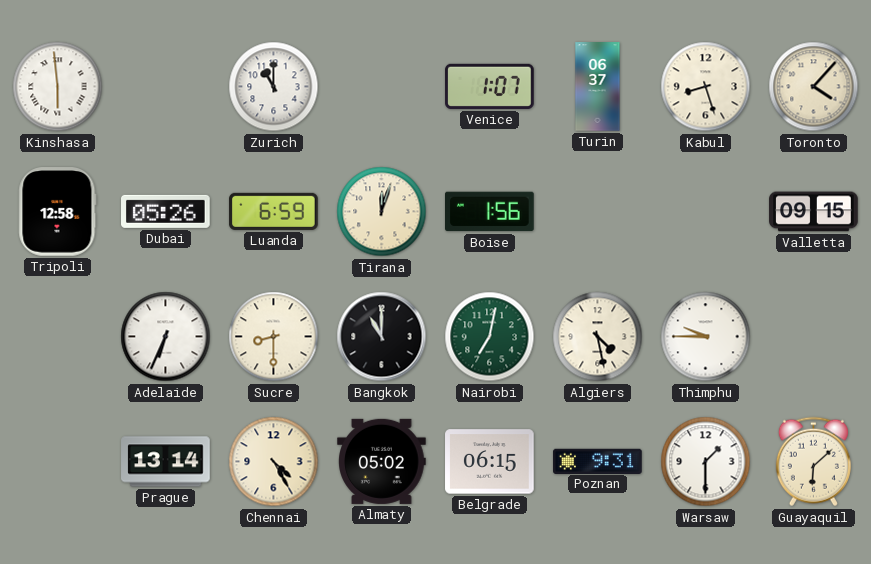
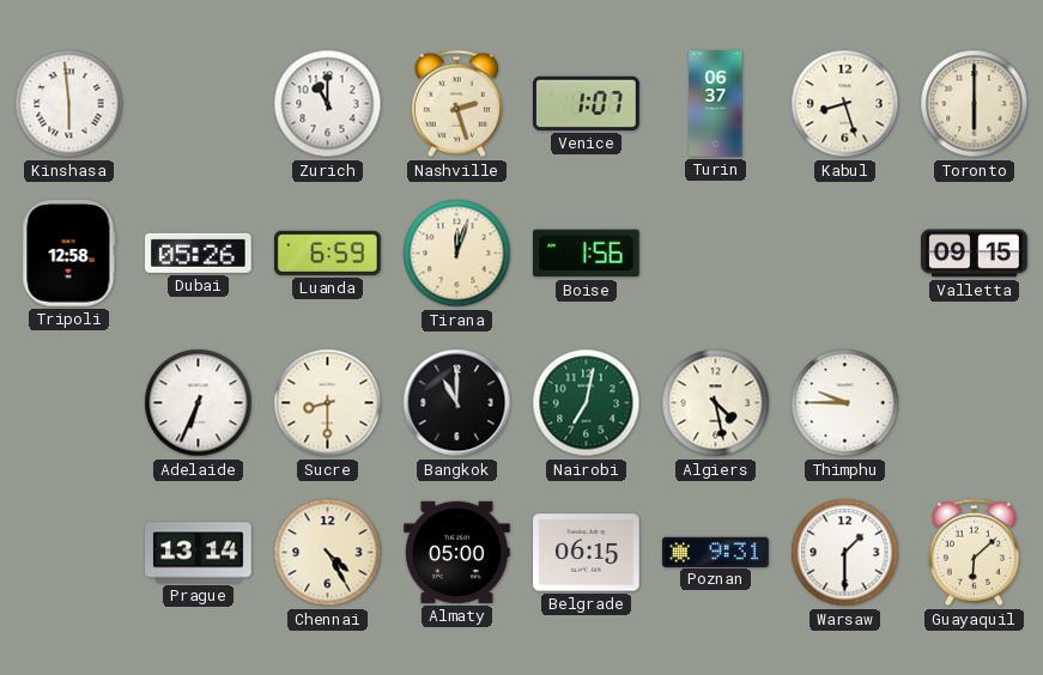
Nashville: none -> 2:27 (456, 104)
Toronto: 4:07 -> 6:00 (975, 104)
Almaty: 05:02 -> 05:00 (457, 552)
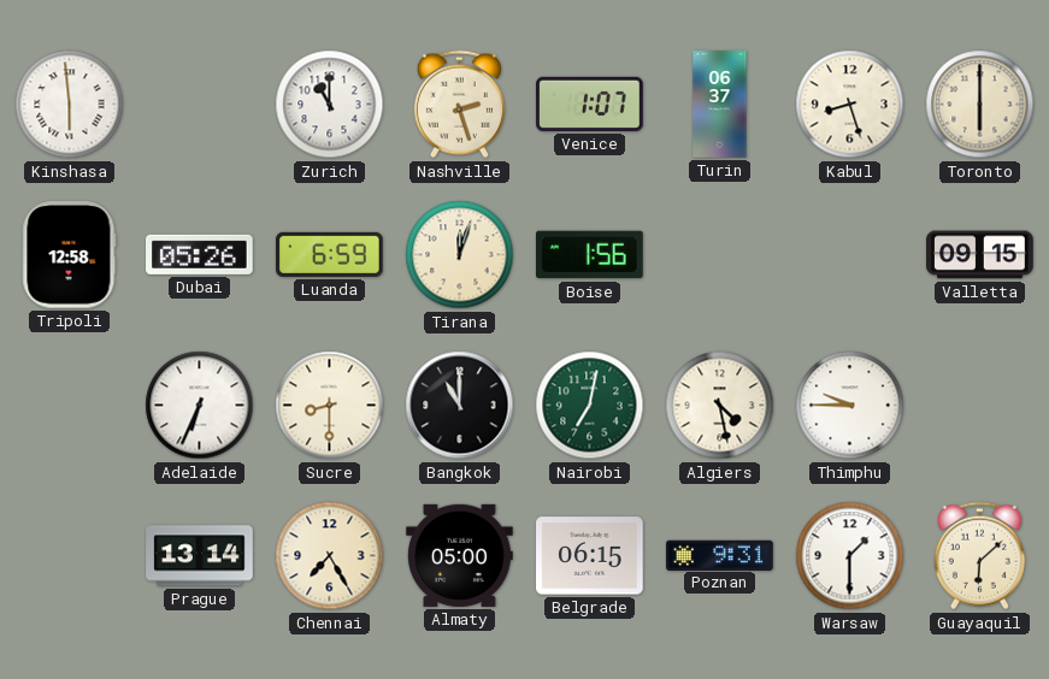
Chennai: 4:25 -> 7:25 (330, 556)
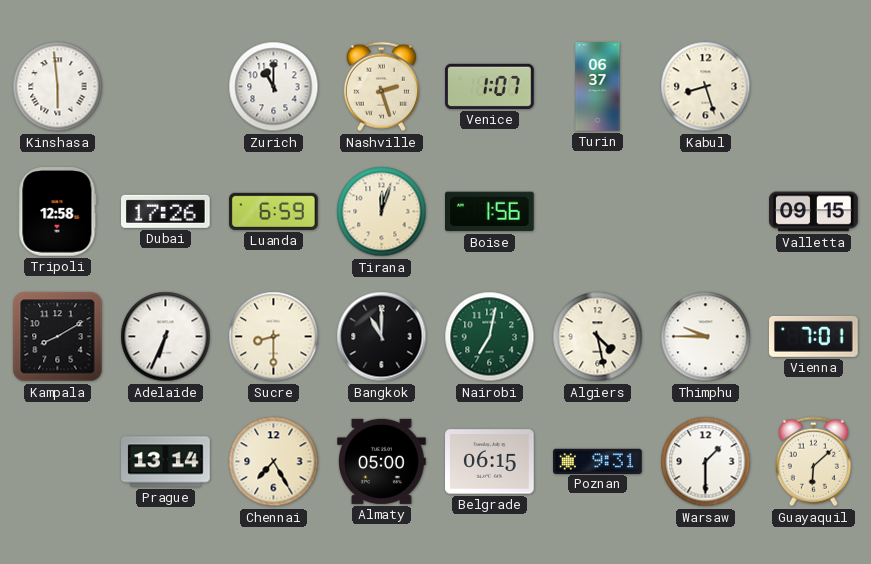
Toronto: 6:00 -> none (980, 105)
Dubai: 05:26 -> 17:26 (166, 211)
Kampala: none -> 8:10 (58, 337)
Vienna: none -> 7:01 (814, 336)
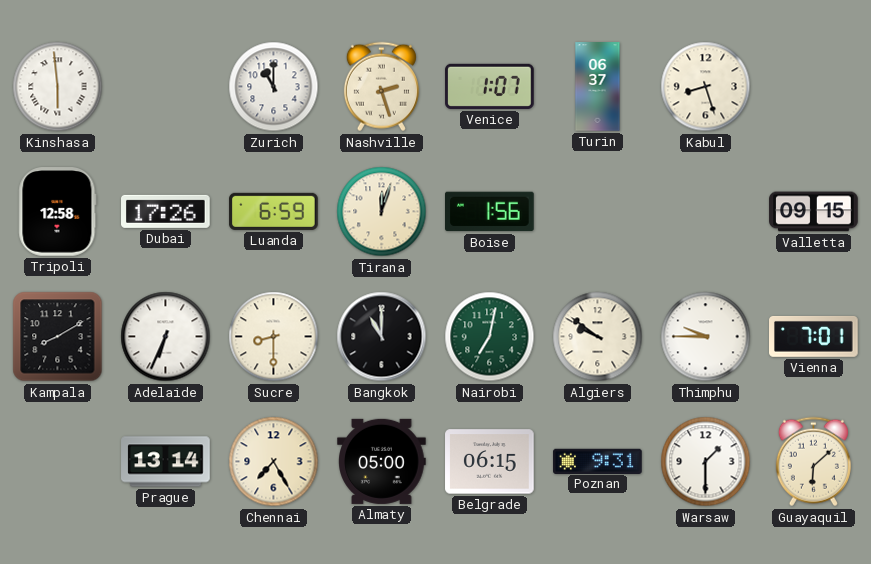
Algiers: 4:28 -> 9:51 (598, 337)
